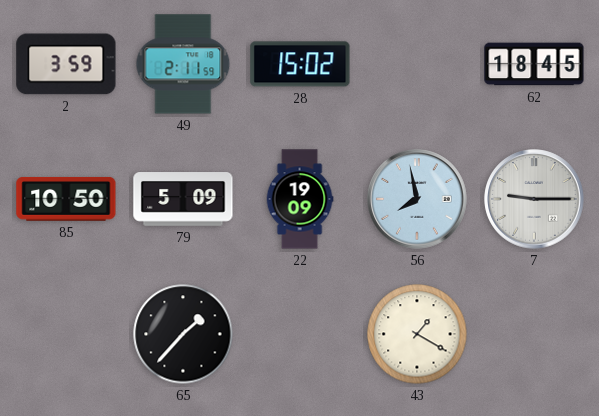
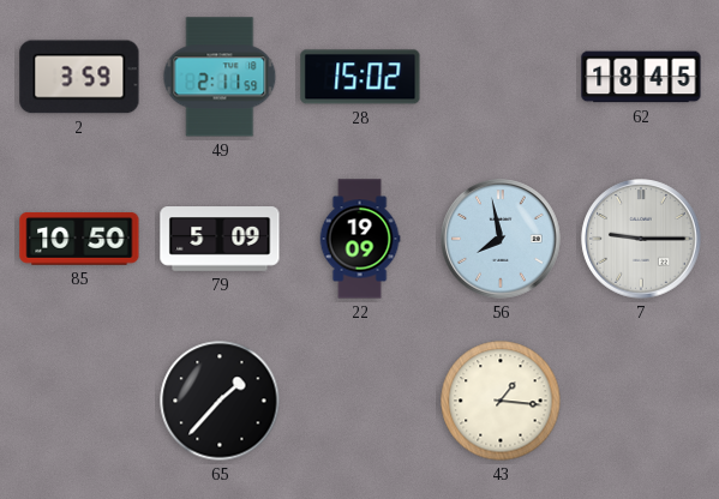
43: 1:20 -> 1:16 (501, 401)
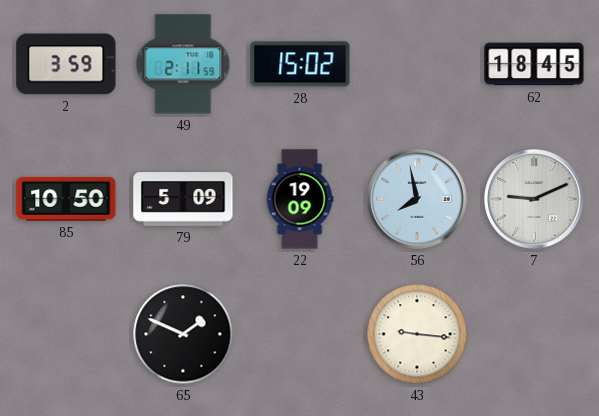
7: 9:15 -> 9:11 (534, 199)
65: 1:37 -> 1:49 (183, 334)
43: 1:16 -> 9:16 (417, 334)
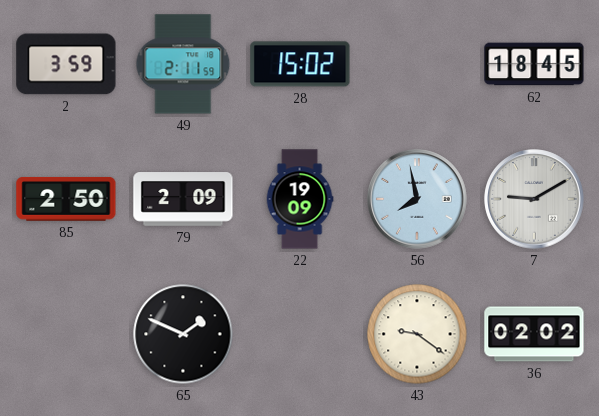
85: 10:50 -> 2:50 (66, 199)
79: 5:09 -> 2:09 (183, 199)
7: 9:11 -> 9:10 (534, 199)
43: 9:16 -> 9:21 (417, 334)
36: none -> 02:02 (534, 334)
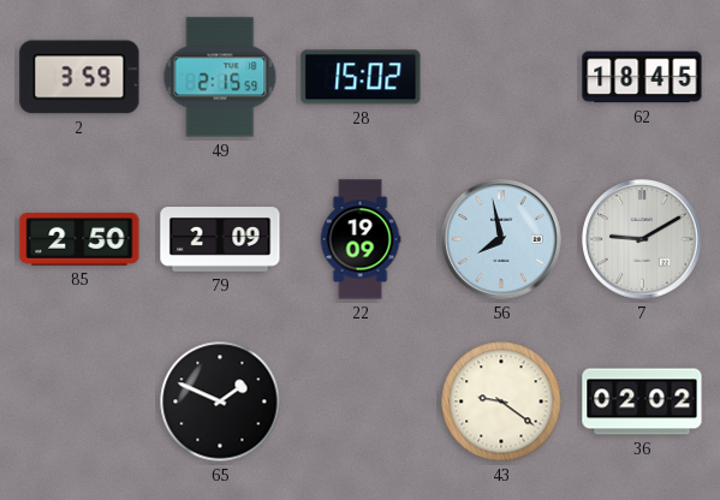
49: 2:11 -> 2:15 (220, 77)
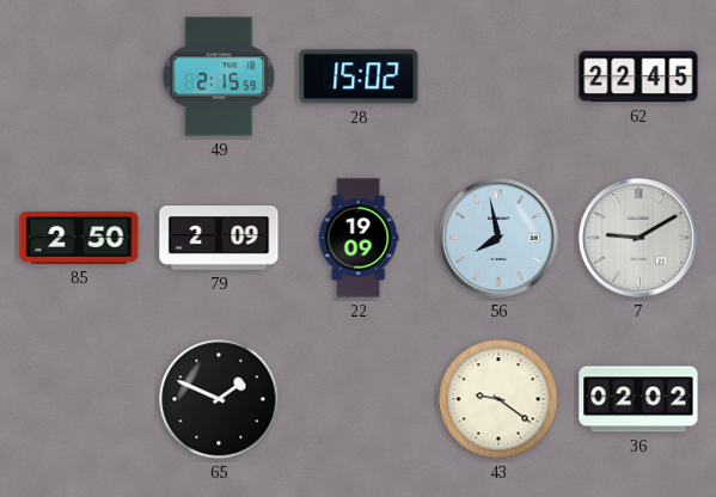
2: 3:59 -> none (79, 77)
62: 18:45 -> 22:45 (638, 76)
